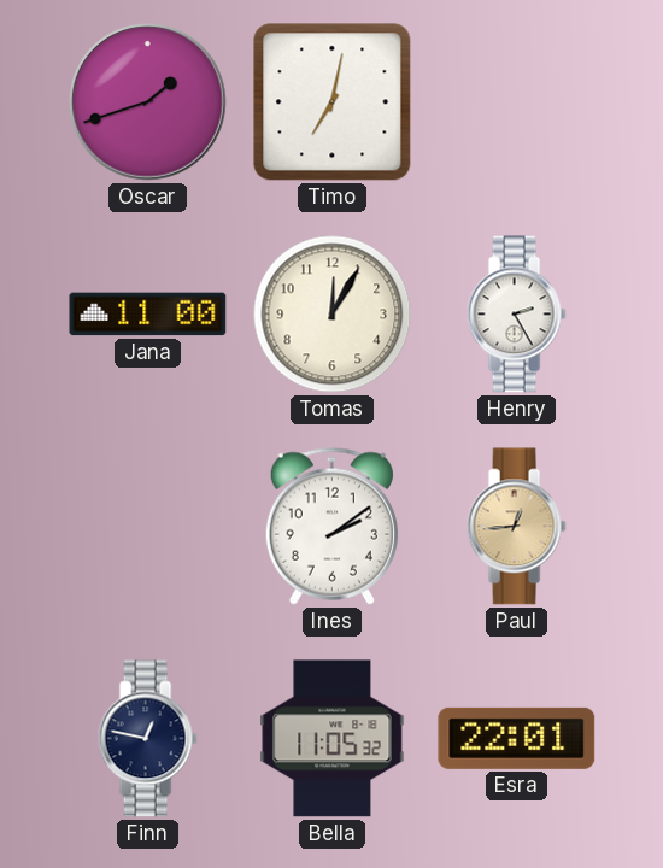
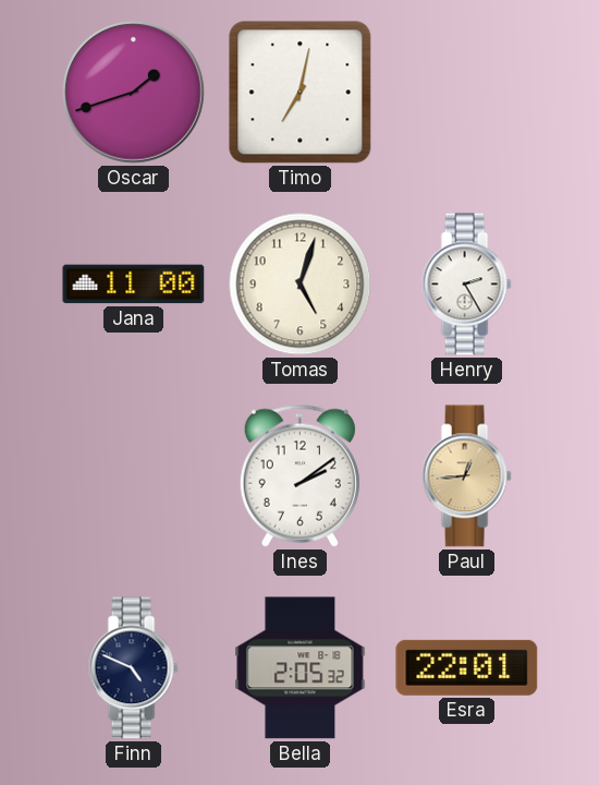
Tomas: 12:05 -> 5:03 (301, 285)
Finn: 12:47 -> 4:49 (133, 668)
Bella: 11:05 -> 2:05 (301, 668)
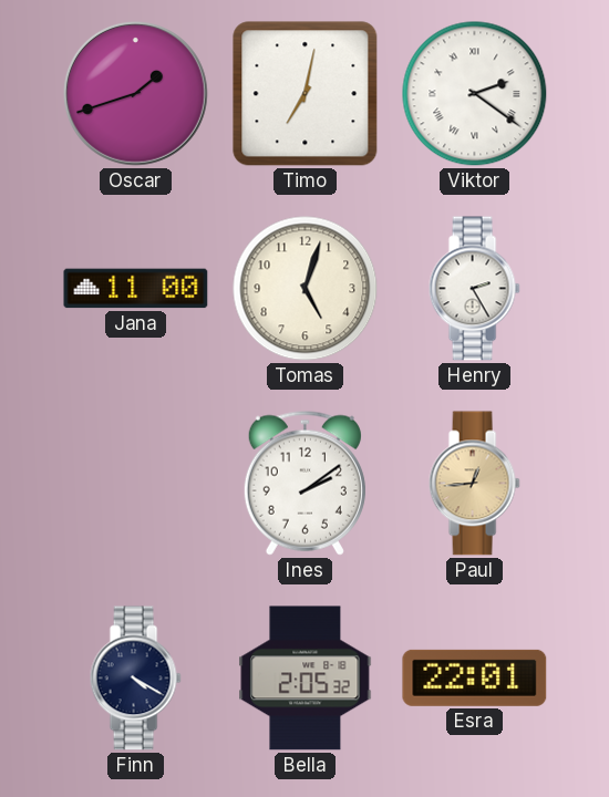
Viktor: none -> 2:21 (475, 94)
Finn: 4:49 -> 4:20 (135, 679)
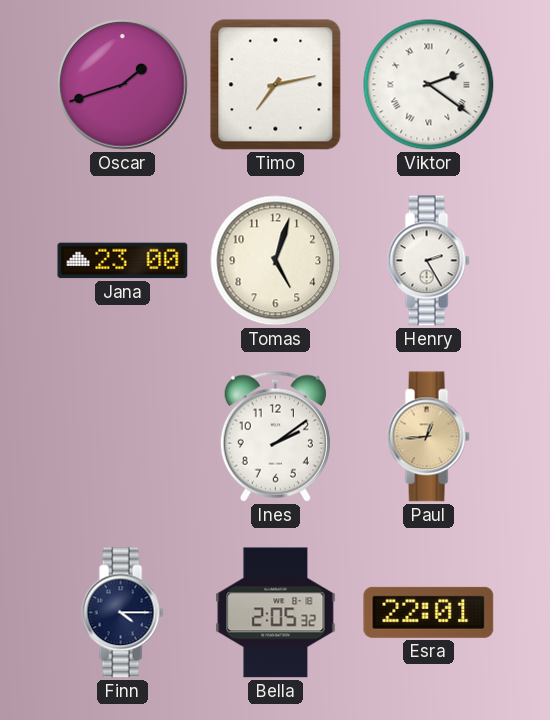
Timo: 7:02 -> 7:13 (276, 85)
Jana: 11:00 -> 23:00 (123, 261)
Finn: 4:20 -> 4:15 (122, 613)
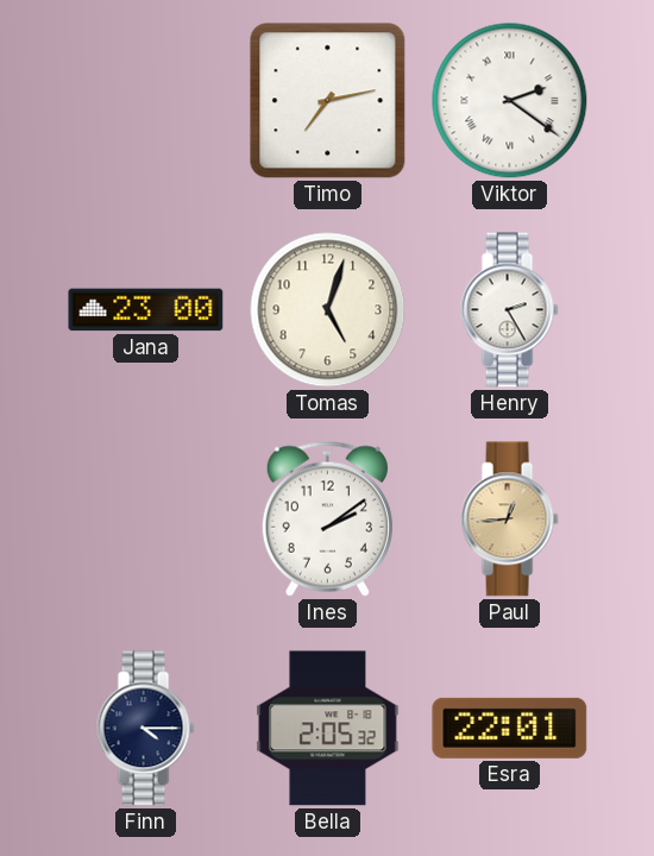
Oscar: 1:42 -> none (122, 84)
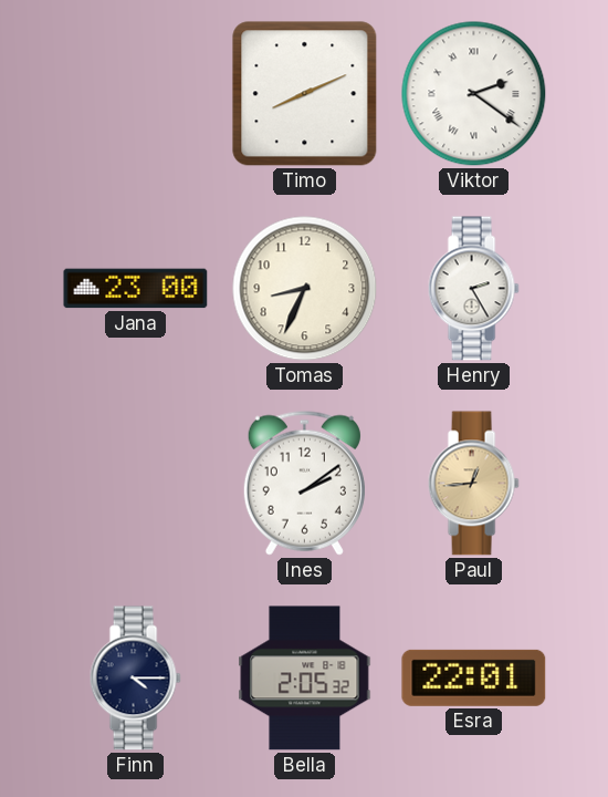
Timo: 7:13 -> 8:11 (305, 94)
Tomas: 5:03 -> 8:34 (305, 289)
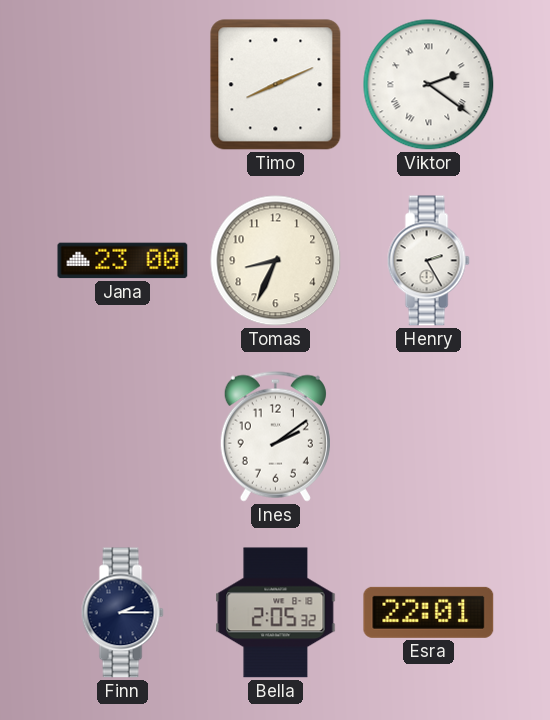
Paul: 12:44 -> none (473, 484)
Finn: 4:15 -> 2:15 (122, 613)
